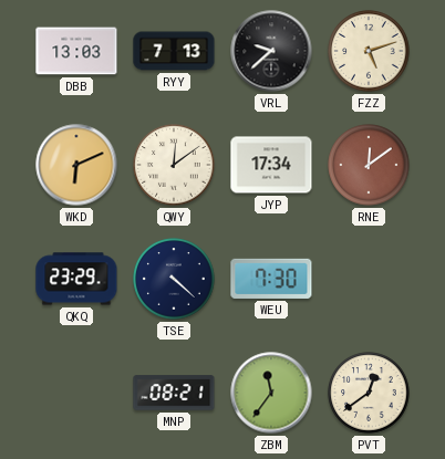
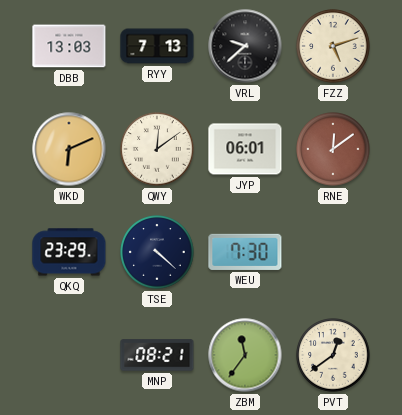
JYP: 17:34 -> 06:01 (245, 149)
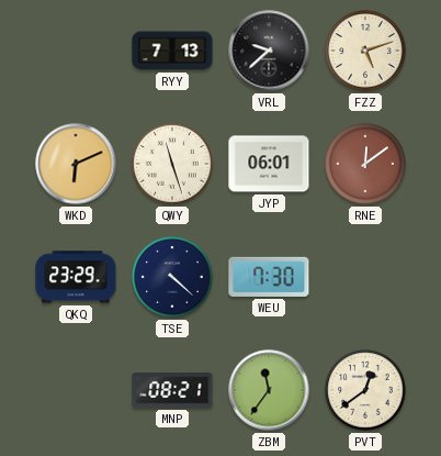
DBB: 13:03 -> none (69, 46)
QWY: 12:09 -> 11:27 (172, 164)
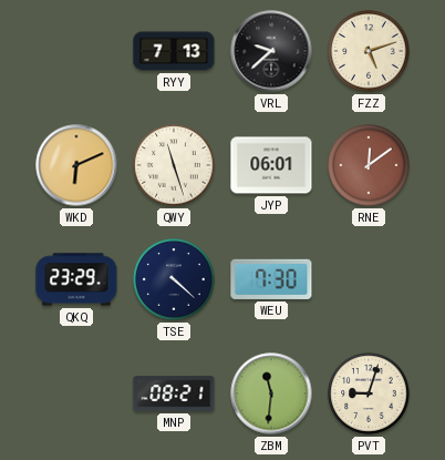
ZBM: 11:36 -> 11:31 (271, 393)
PVT: 12:39 -> 9:03 (369, 393)
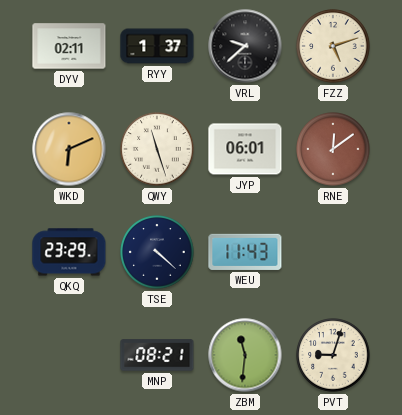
DYV: none -> 02:11 (69, 46)
RYY: 7:13 -> 1:37 (157, 46)
WEU: 7:30 -> 11:43 (245, 252)
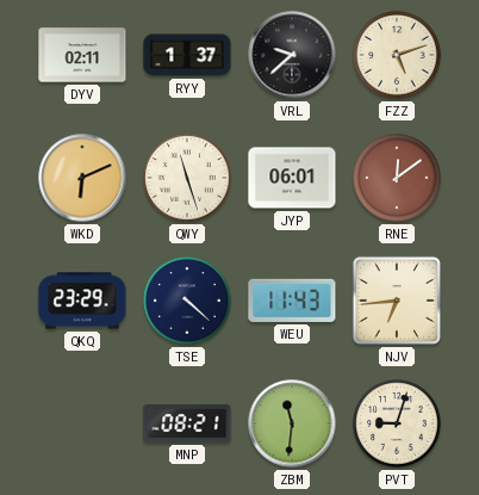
NJV: none -> 6:44 (397, 301)
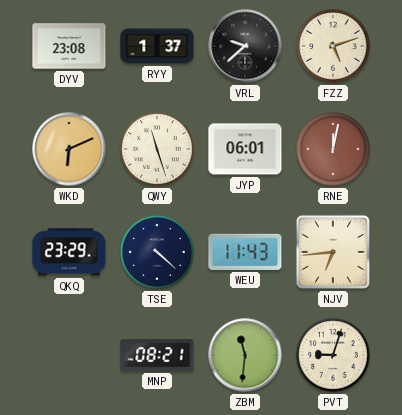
DYV: 02:11 -> 23:08 (69, 46)
RNE: 12:09 -> 12:02 (333, 149)
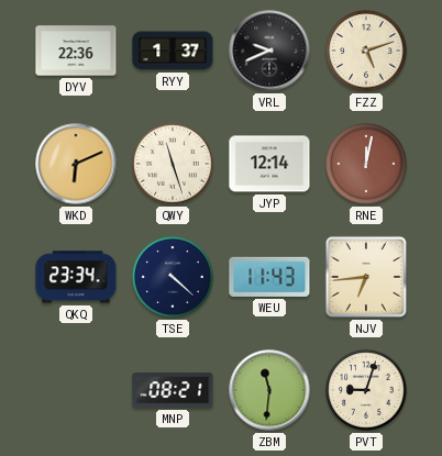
DYV: 23:08 -> 22:36 (76, 51)
VRL: 9:38 -> 9:41 (269, 51)
JYP: 06:01 -> 12:14 (269, 164)
QKQ: 23:29 -> 23:34 (76, 277)
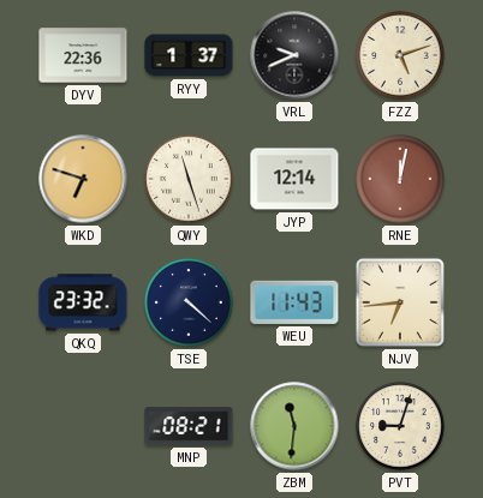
WKD: 6:11 -> 6:48 (83, 179)
QKQ: 23:34 -> 23:32 (83, 302)
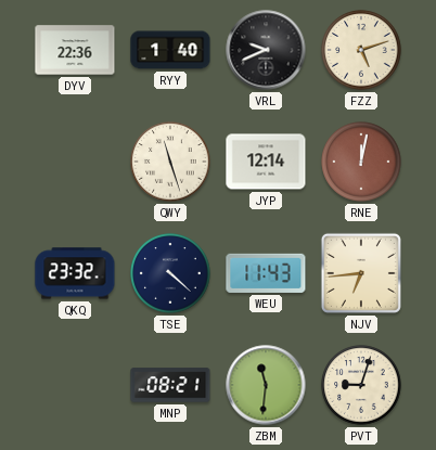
RYY: 1:37 -> 1:40 (170, 50)
WKD: 6:48 -> none (83, 179)
